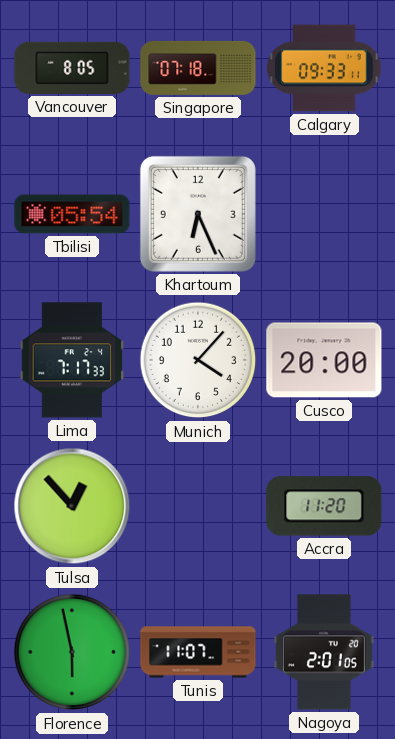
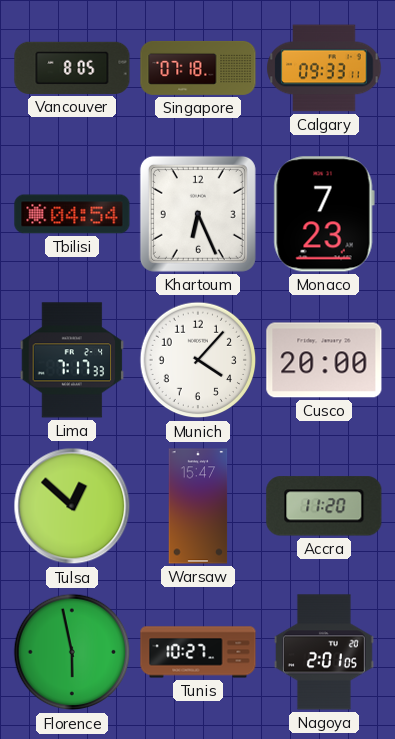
Tbilisi: 05:54 -> 04:54 (72, 214)
Monaco: none -> 7:23 (324, 214)
Tulsa: 12:53 -> 12:52 (72, 506)
Warsaw: none -> 15:47 (198, 506)
Tunis: 11:07 -> 10:27 (198, 652)
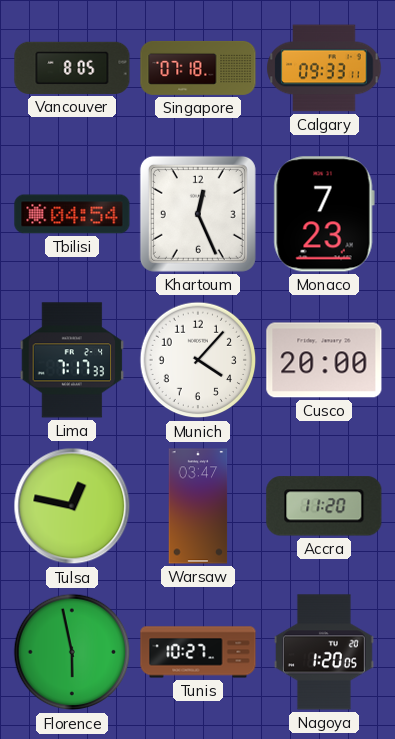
Khartoum: 6:26 -> 12:26 (198, 214)
Tulsa: 12:52 -> 12:47 (72, 506)
Warsaw: 15:47 -> 03:47 (198, 506)
Nagoya: 2:01 -> 1:20 (324, 652)
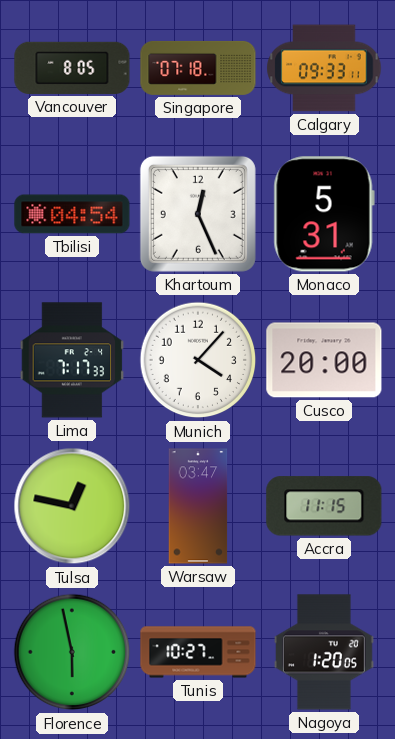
Monaco: 7:23 -> 5:31 (324, 214)
Accra: 11:20 -> 11:15 (324, 506)
